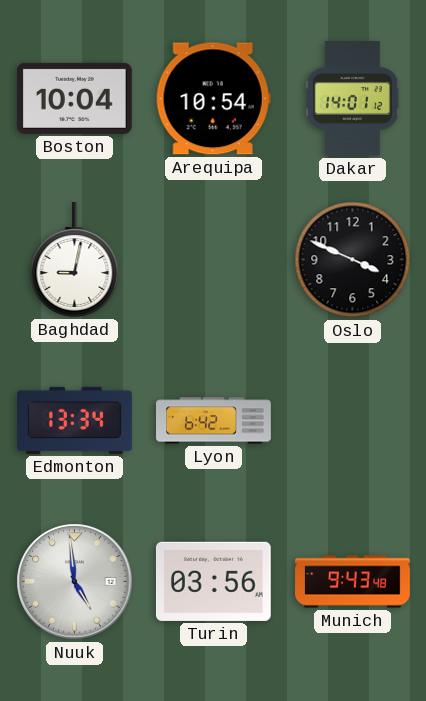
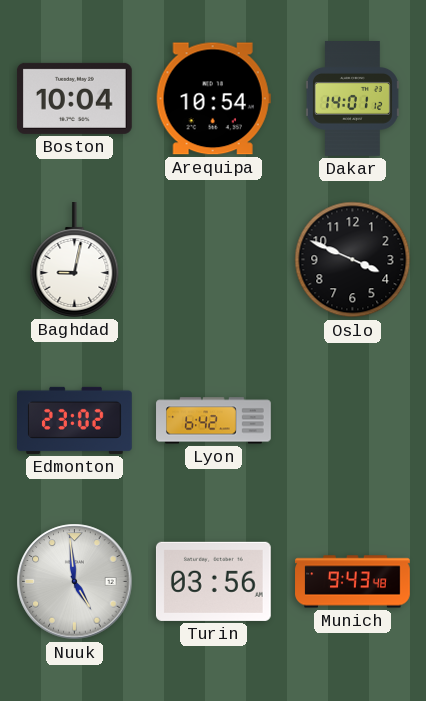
Edmonton: 13:34 -> 23:02 (75, 420)
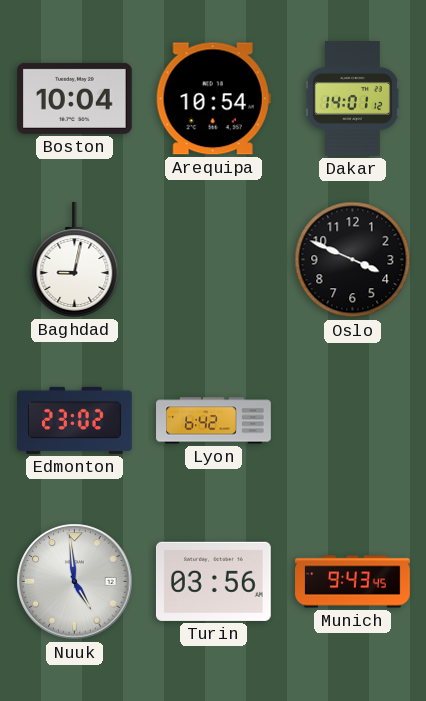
Munich: 9:43:48 -> 9:43:45 (353, 582)
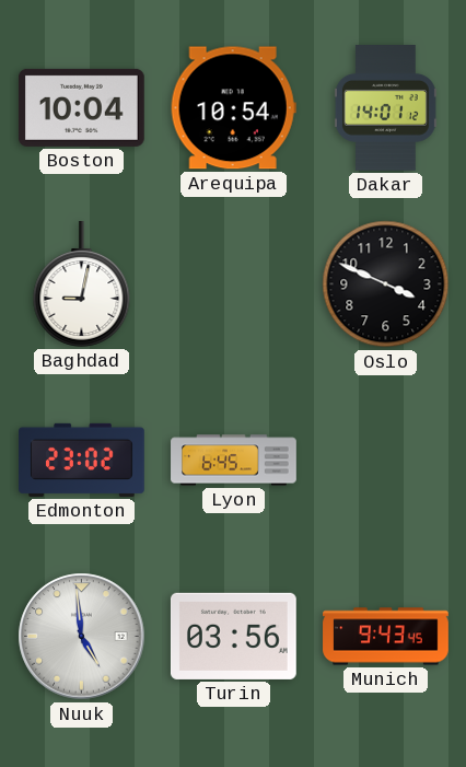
Lyon: 6:42 -> 6:45 (234, 461)
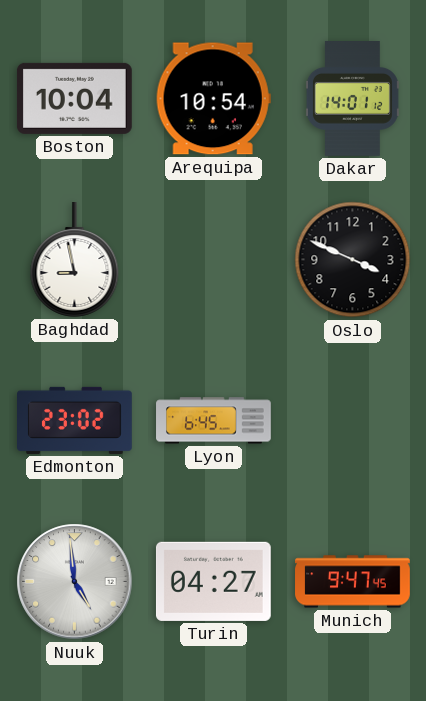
Baghdad: 9:02 -> 8:58 (75, 260)
Turin: 03:56 -> 04:27 (213, 581)
Munich: 9:43 -> 9:47 (353, 582)
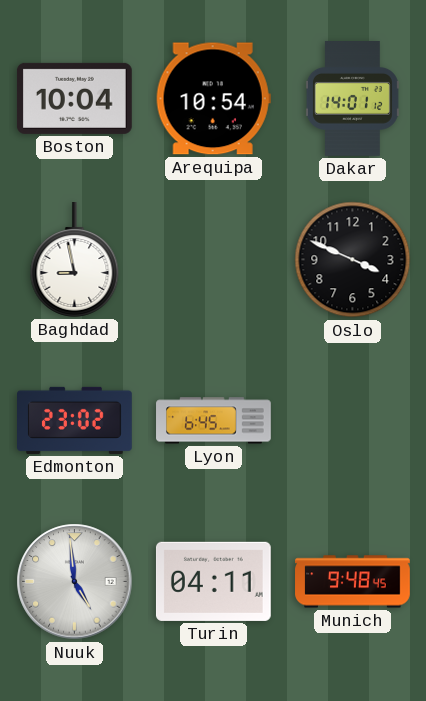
Turin: 04:27 -> 04:11 (213, 581)
Munich: 9:47 -> 9:48 (353, 582)
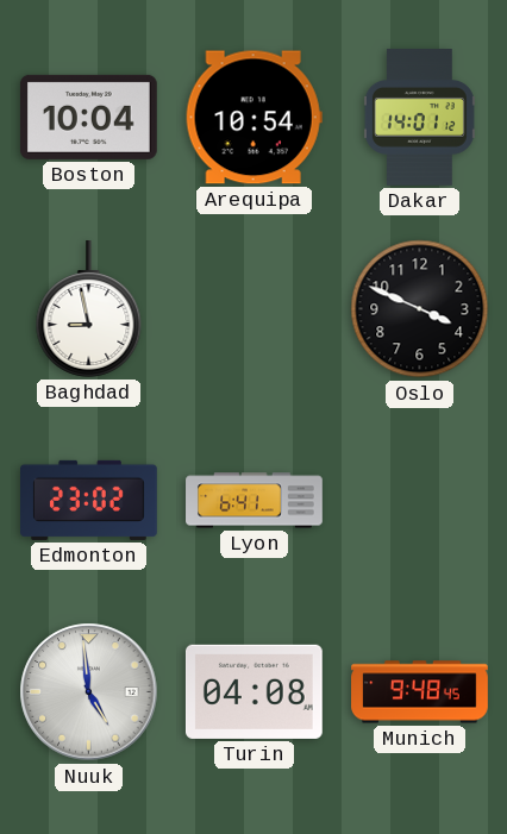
Lyon: 6:45 -> 6:41 (255, 501)
Turin: 04:11 -> 04:08 (253, 691)
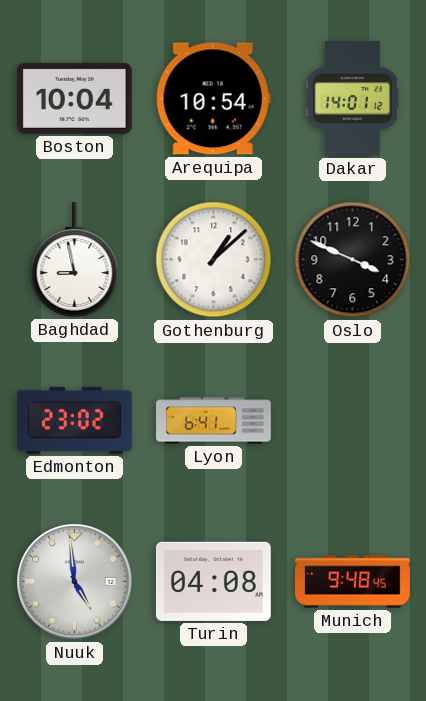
Gothenburg: none -> 1:08 (214, 260)
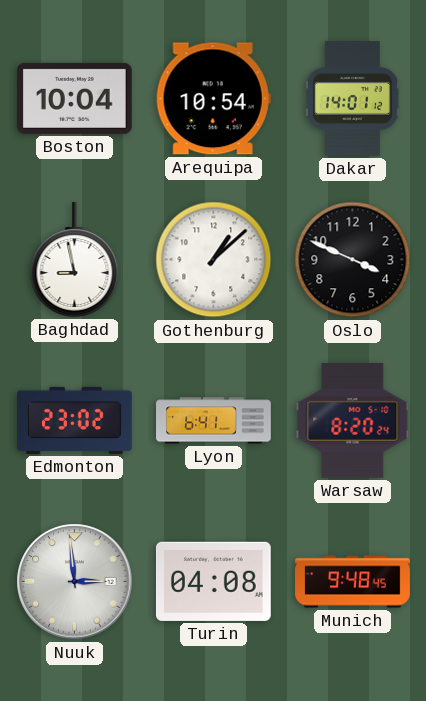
Warsaw: none -> 8:20 (353, 420)
Nuuk: 4:59 -> 2:59 (75, 582)
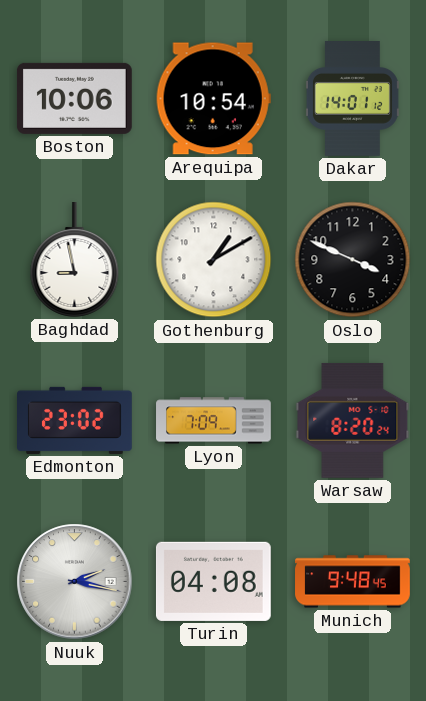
Boston: 10:04 -> 10:06 (74, 98)
Gothenburg: 1:08 -> 1:10 (214, 260)
Lyon: 6:41 -> 7:09 (214, 421)
Nuuk: 2:59 -> 2:17 (75, 582)
